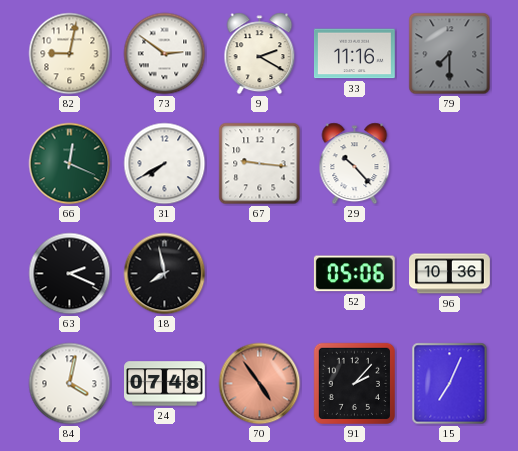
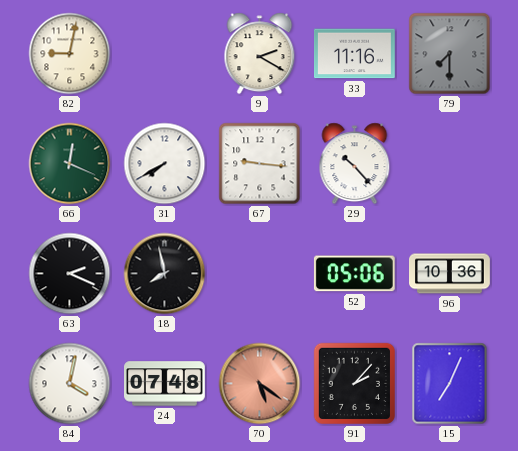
73: 2:51 -> none (165, 54)
70: 4:54 -> 5:21 (260, 384)
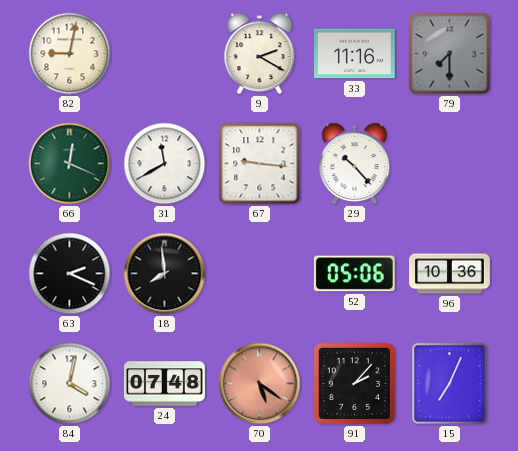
31: 7:40 -> 11:40 (165, 164)
18: 7:58 -> 7:59 (165, 274)
